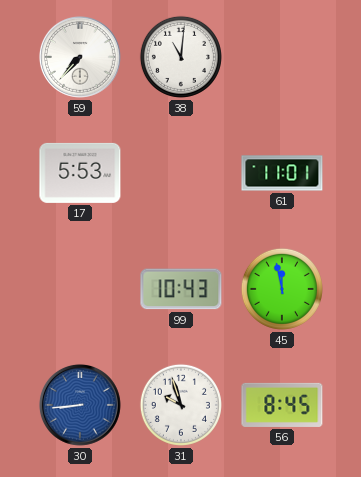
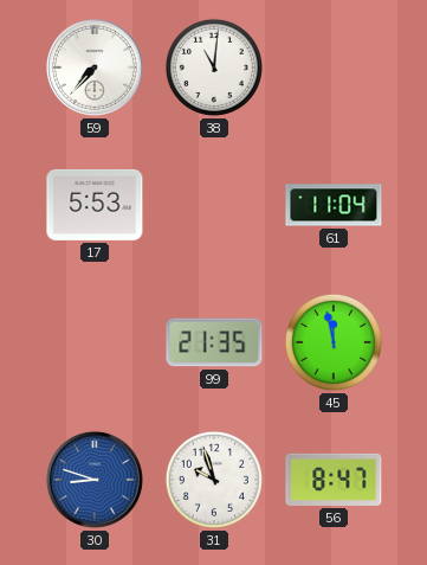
61: 11:01 -> 11:04 (334, 205)
99: 10:43 -> 21:35 (214, 342)
30: 8:44 -> 8:48 (95, 480)
56: 8:45 -> 8:47 (334, 480)
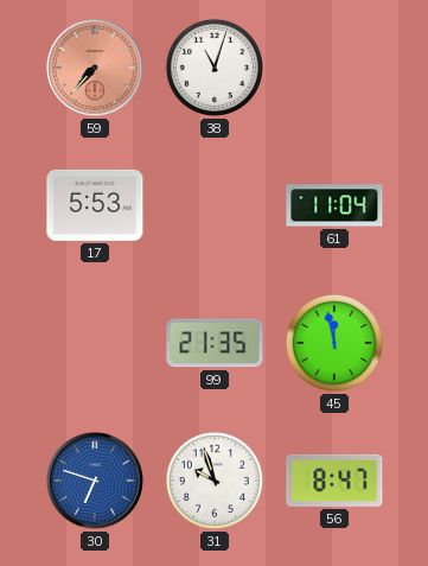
59 dial: white -> salmon (95, 68)
38: 11:01 -> 11:03 (215, 68)
30: 8:48 -> 6:48 (95, 481)
